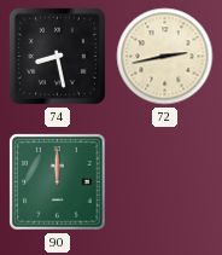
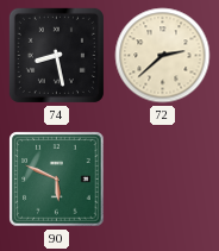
72: 2:43 -> 2:38 (163, 56)
90: 12:00 -> 5:49 (57, 180)
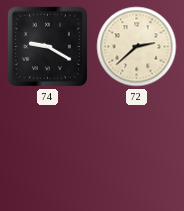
74: 8:28 -> 9:20 (47, 46)
90: 5:49 -> none (57, 180)
